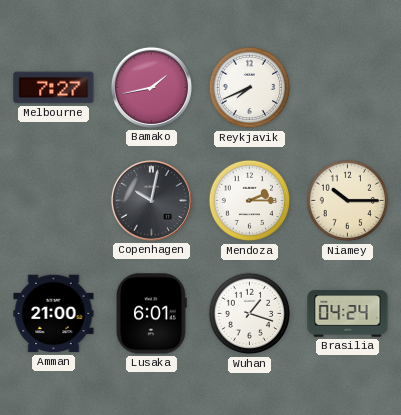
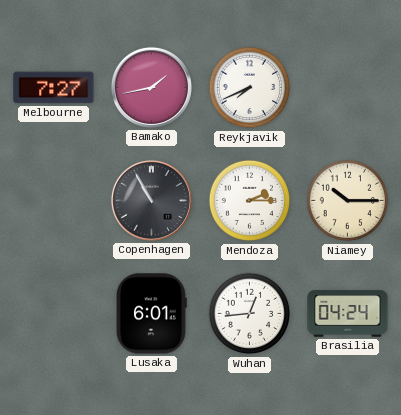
Copenhagen: 10:02 -> 10:55 (151, 200)
Amman: 21:00 -> none (54, 314)
Wuhan: 1:18 -> 12:44 (250, 314)
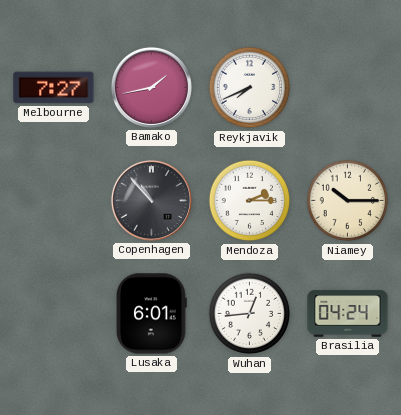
Copenhagen: 10:55 -> 10:53 (151, 200)
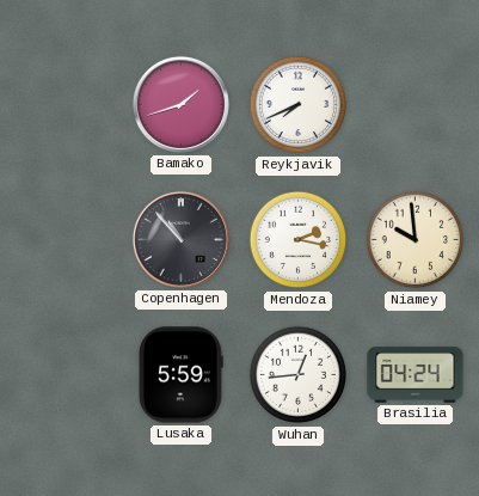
Melbourne: 7:27 -> none (54, 88)
Bamako: 1:43 -> 1:42 (180, 104)
Mendoza: 2:15 -> 2:17 (299, 240)
Niamey: 10:15 -> 9:59 (416, 240)
Lusaka: 6:01 -> 5:59 (180, 375)
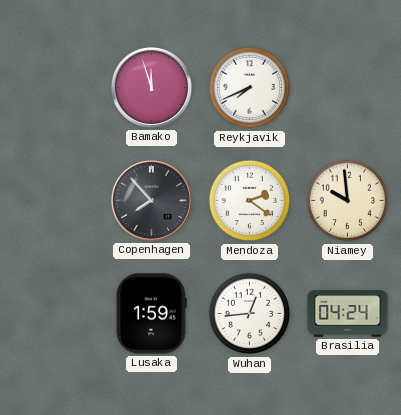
Bamako: 1:42 -> 11:57 (151, 87)
Copenhagen: 10:53 -> 7:53 (151, 200)
Mendoza: 2:17 -> 2:21 (250, 201)
Lusaka: 5:59 -> 1:59 (151, 314)
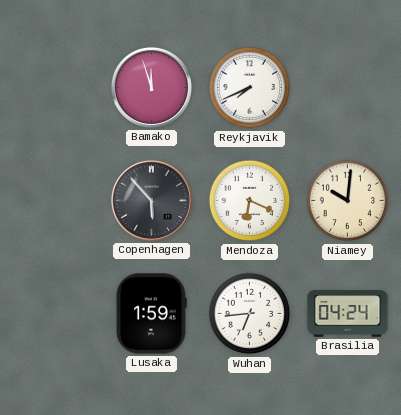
Copenhagen: 7:53 -> 5:53 (151, 200)
Mendoza: 2:21 -> 6:19 (250, 201)
Niamey: 9:59 -> 10:01 (348, 201)
Wuhan: 12:44 -> 6:44 (250, 314)
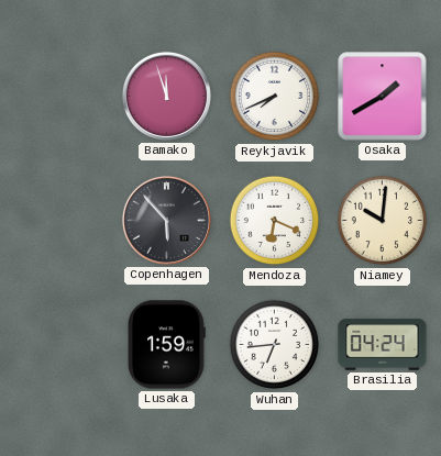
Osaka: none -> 1:40 (383, 97)
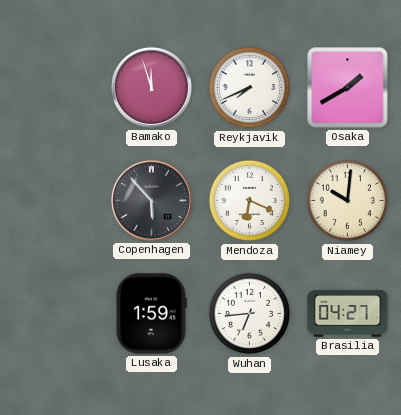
Brasilia: 04:24 -> 04:27 (348, 314)
